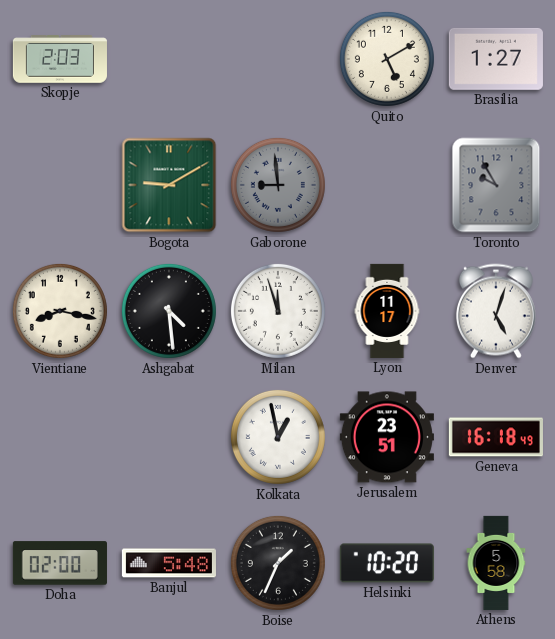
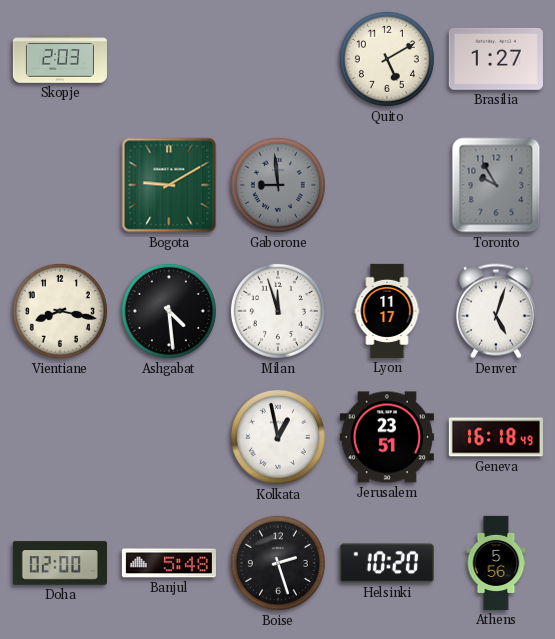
Boise: 1:34 -> 2:27 (278, 563)
Athens: 5:58 -> 5:56 (496, 563)
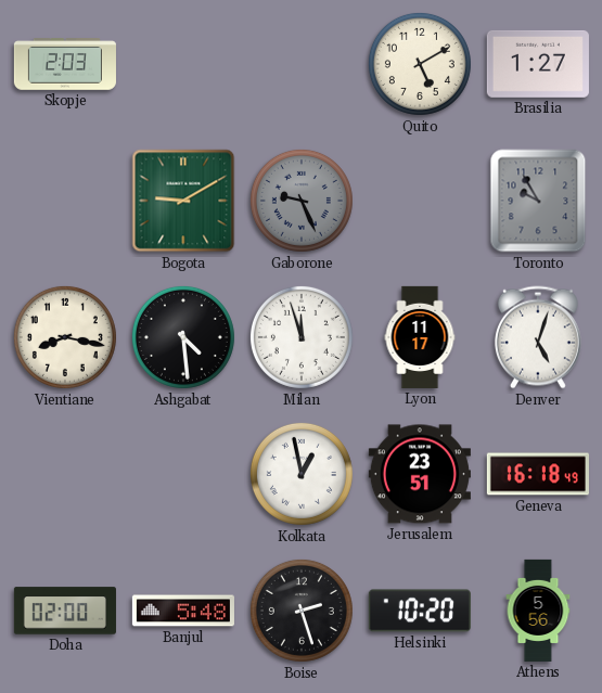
Gaborone: 8:59 -> 9:26 (302, 201)
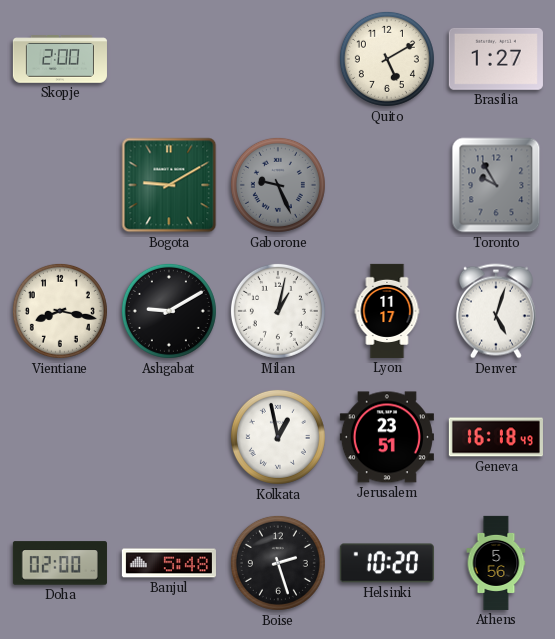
Skopje: 2:03 -> 2:00 (60, 59)
Ashgabat: 4:29 -> 9:10 (169, 311)
Milan: 11:57 -> 1:02 (278, 311)
